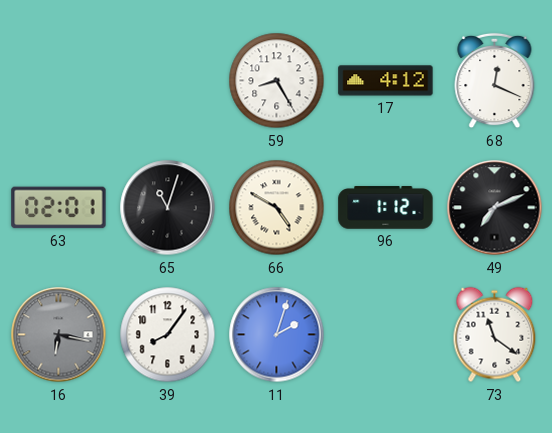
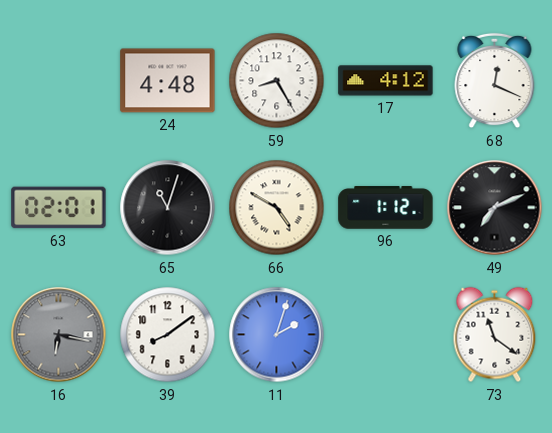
24: none -> 4:48 (168, 81)
39: 8:06 -> 8:09 (168, 335)
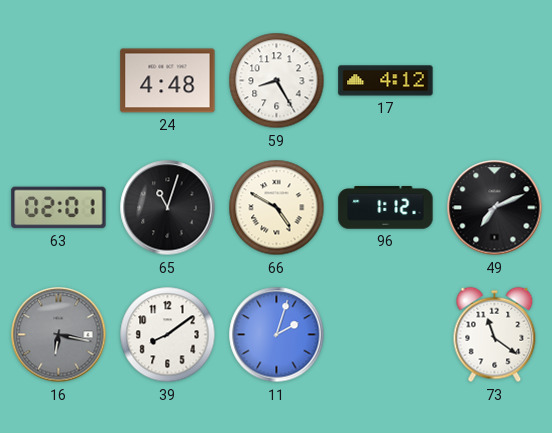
68: 12:19 -> none (495, 81)
